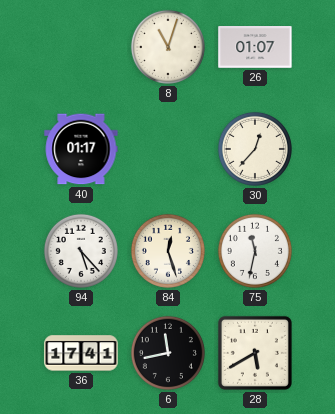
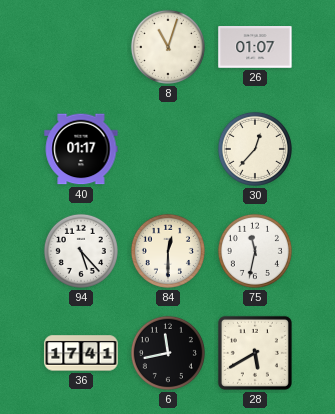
84: 12:27 -> 12:30 (168, 251)
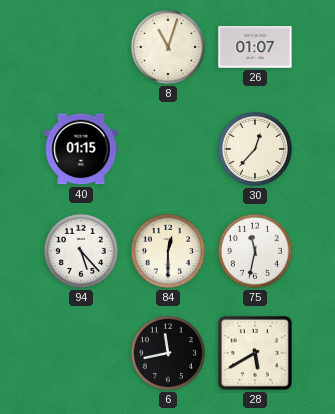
40: 01:17 -> 01:15 (81, 149)
36: 17:41 -> none (81, 353)
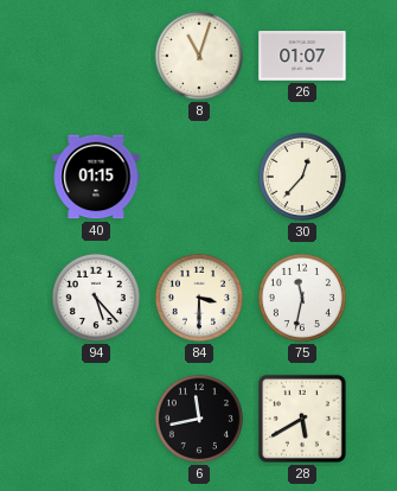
84: 12:30 -> 3:30 (199, 298)
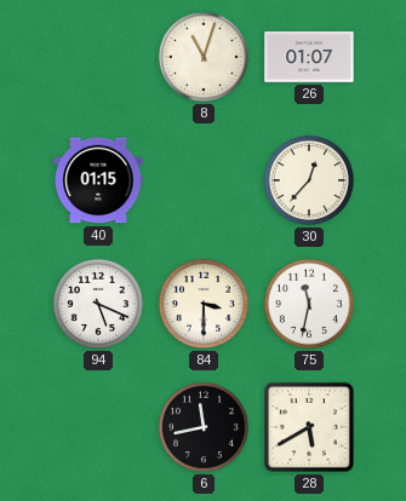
94: 5:23 -> 5:19 (98, 304)
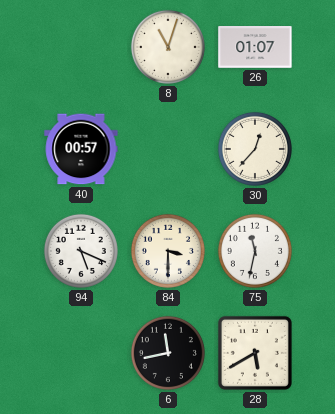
40: 01:15 -> 00:57 (81, 149)
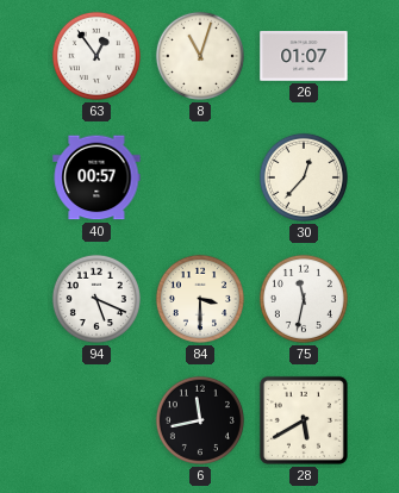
63: none -> 12:54 (96, 56)
